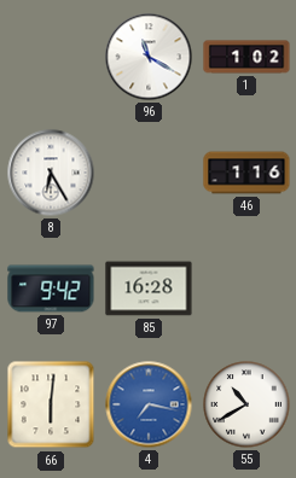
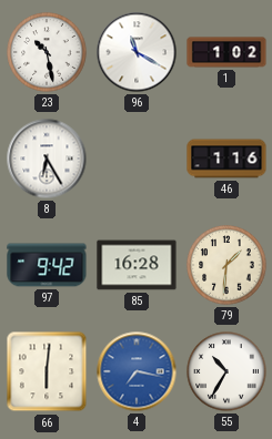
23: none -> 10:28 (47, 52)
79: none -> 1:31 (226, 265)
55: 10:40 -> 10:35 (226, 371)
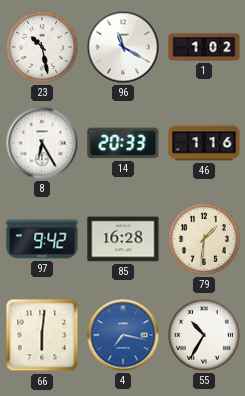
14: none -> 20:33 (123, 143)
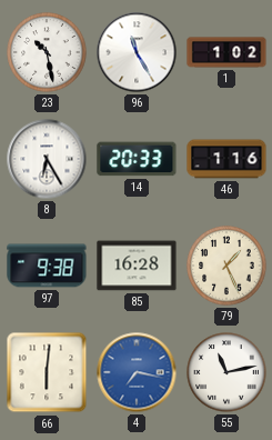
96: 11:20 -> 11:25 (137, 52)
97: 9:42 -> 9:38 (47, 266)
79: 1:31 -> 1:26 (226, 266)
55: 10:35 -> 11:13 (226, 372)
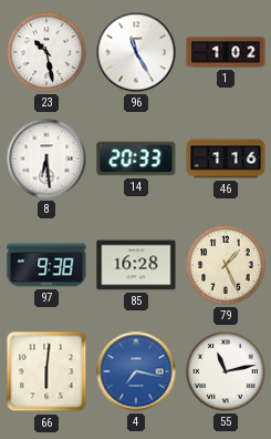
8: 6:25 -> 6:29 (46, 159)
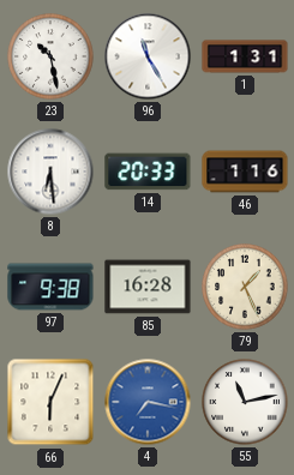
1: 1:02 -> 1:31 (245, 56)
66: 6:01 -> 6:04 (50, 402)
